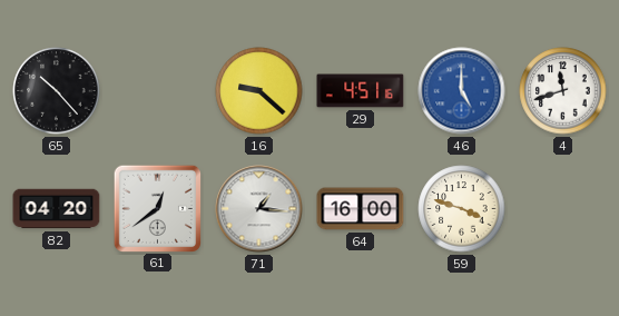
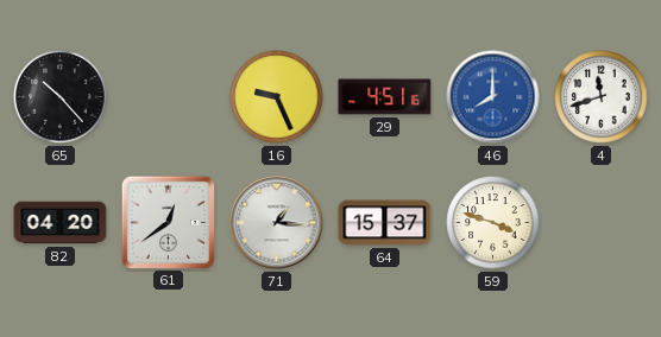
16: 9:22 -> 9:26 (277, 97)
46: 5:00 -> 8:00 (493, 97)
64: 16:00 -> 15:37 (385, 223)
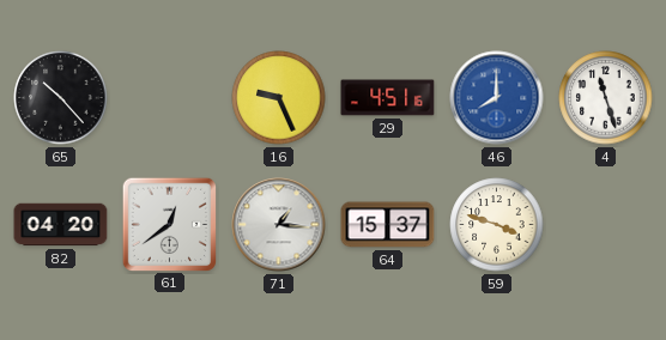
4: 11:42 -> 11:27 (606, 98)
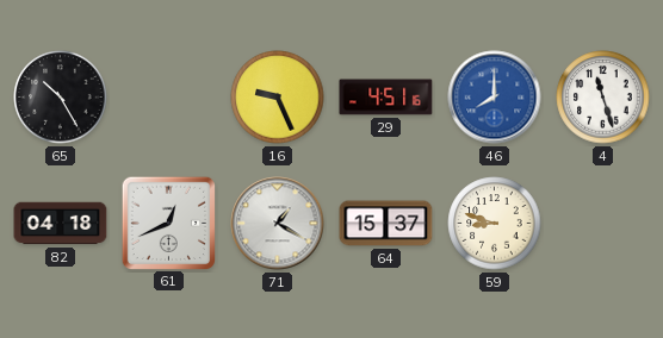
65: 10:23 -> 10:25 (61, 98)
82: 04:20 -> 04:18 (61, 224)
61: 12:39 -> 12:41 (168, 223)
71: 1:16 -> 1:20 (278, 224)
59: 3:48 -> 8:48 (495, 224)
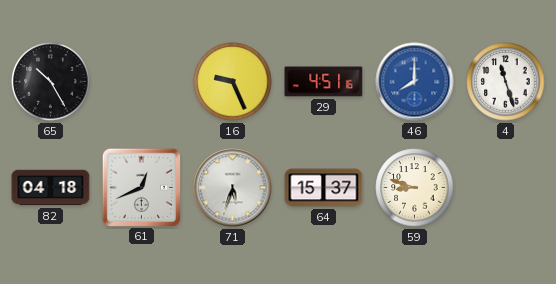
71: 1:20 -> 5:33 (233, 188)
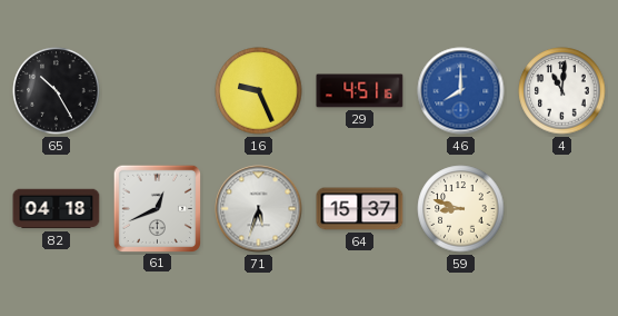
4: 11:27 -> 11:01 (562, 91)
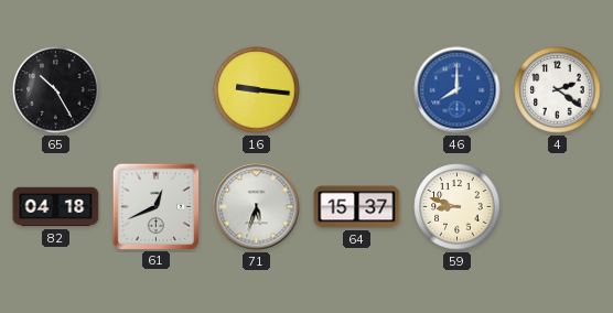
16: 9:26 -> 9:16 (257, 90)
29: 4:51 -> none (360, 91)
4: 11:01 -> 2:21 (558, 90)
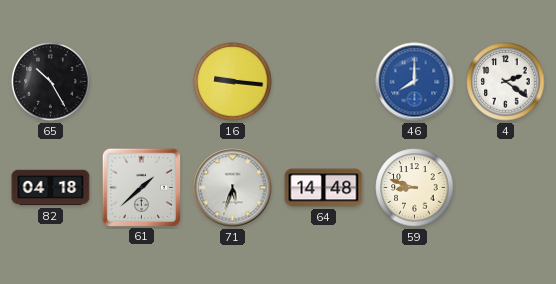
61: 12:41 -> 1:38 (141, 187)
64: 15:37 -> 14:48 (324, 188)
